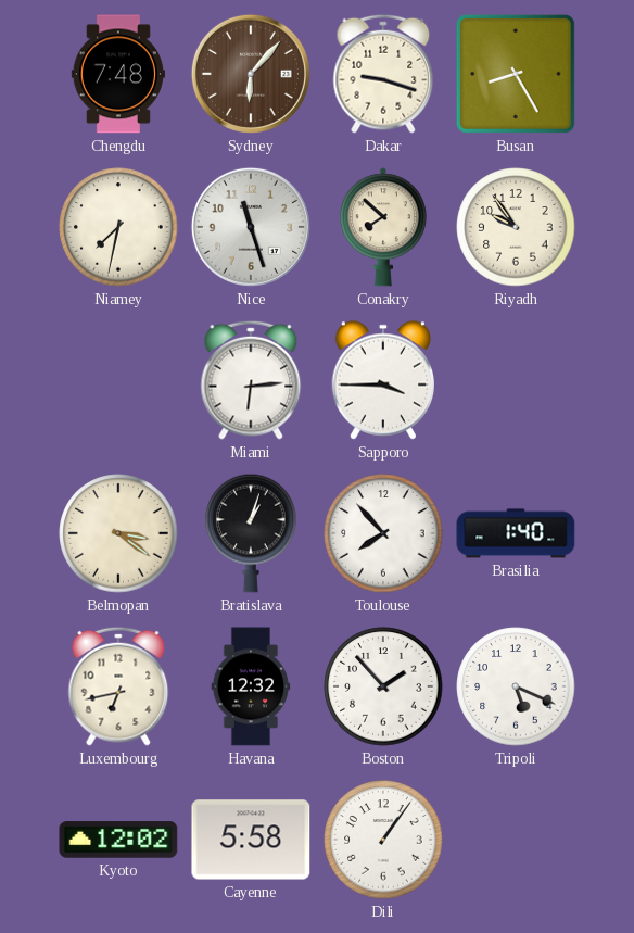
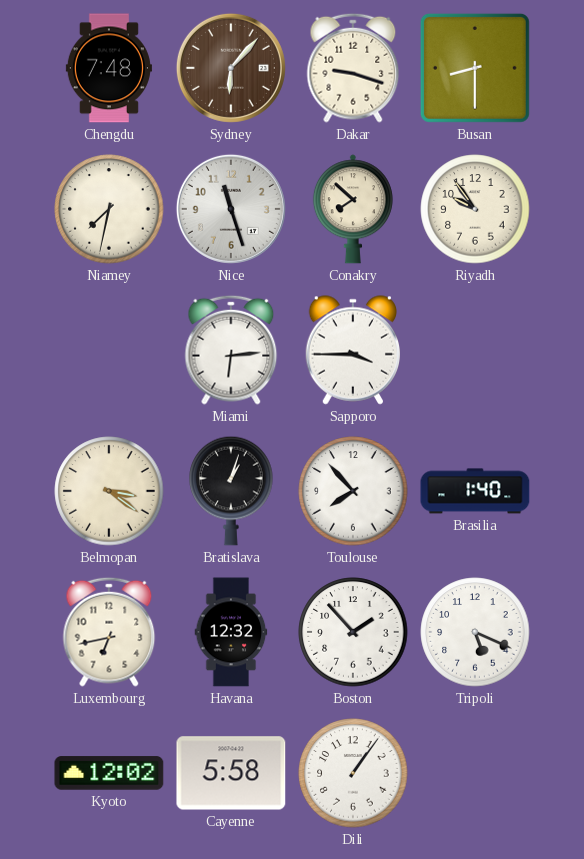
Busan: 8:25 -> 8:30 (475, 68)
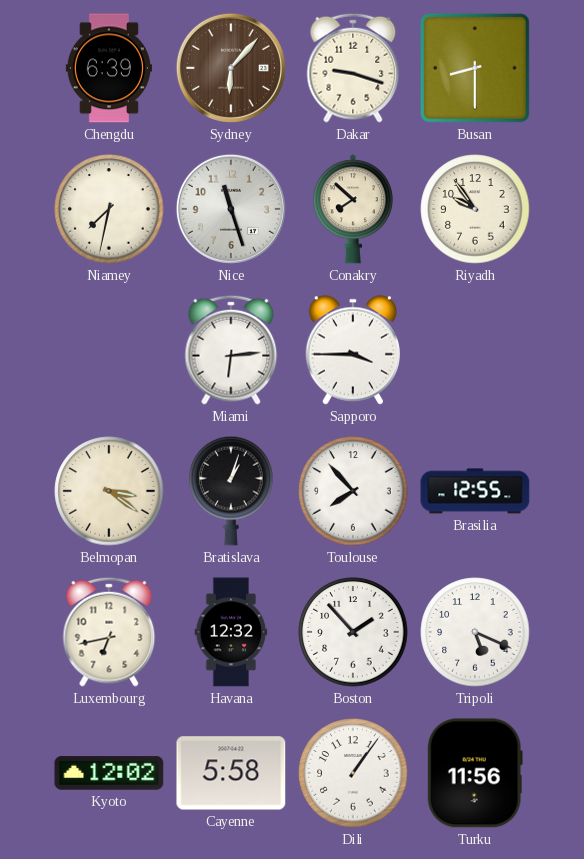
Chengdu: 7:48 -> 6:39 (109, 68)
Brasilia: 1:40 -> 12:55 (475, 491)
Turku: none -> 11:56 (475, 773)
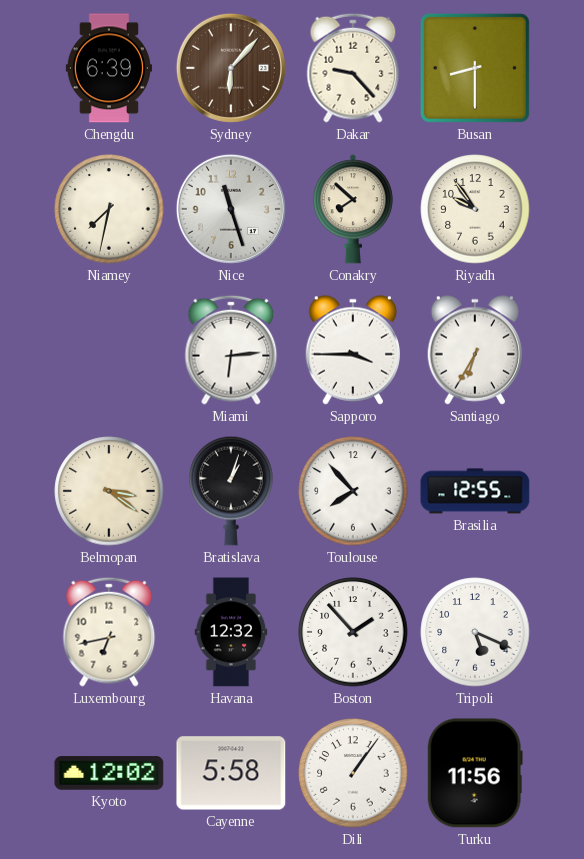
Dakar: 9:18 -> 9:23 (353, 68)
Santiago: none -> 6:35 (474, 350)
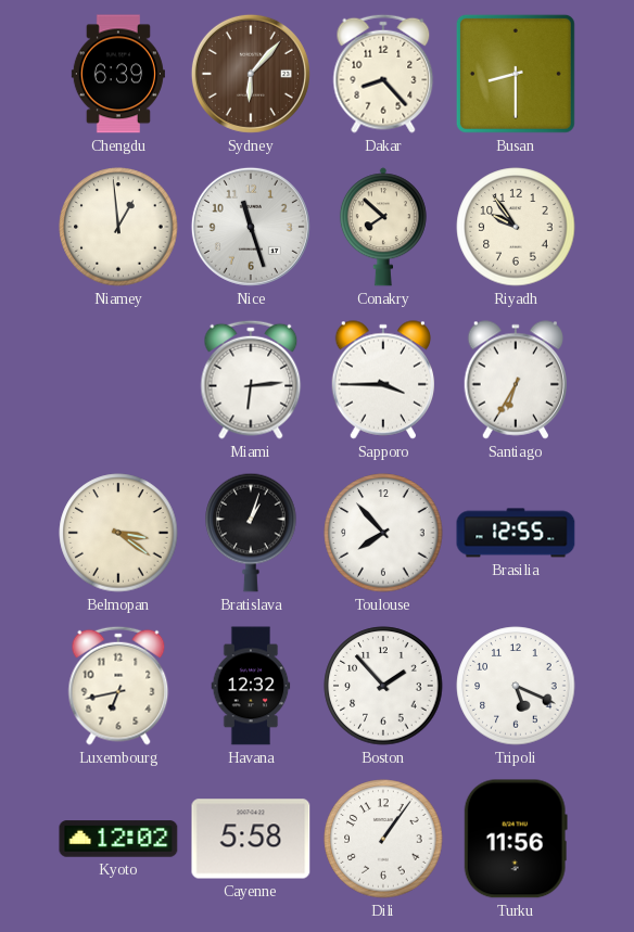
Dakar: 9:23 -> 8:23 (383, 74)
Niamey: 7:32 -> 12:59 (118, 227)
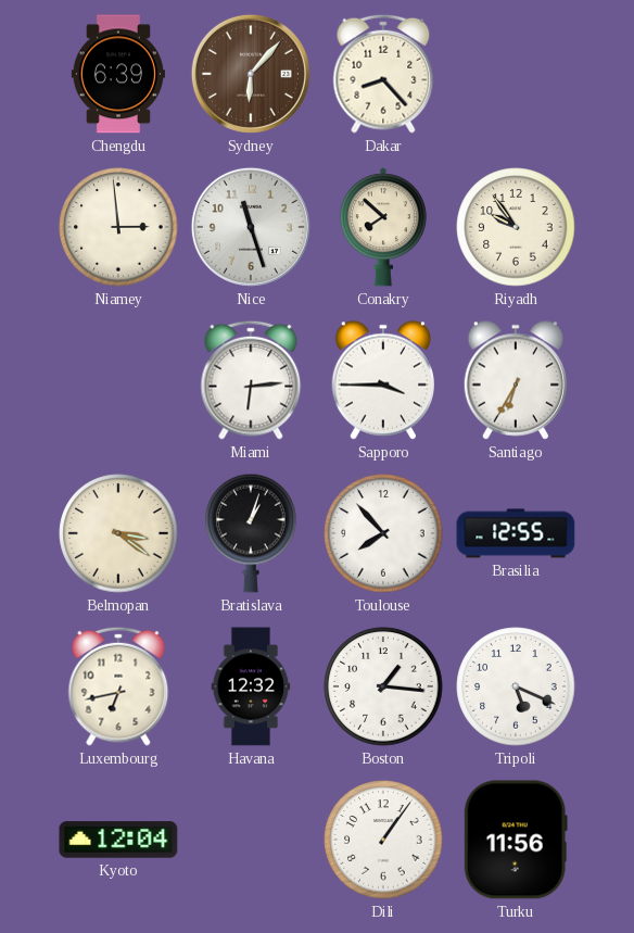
Busan: 8:30 -> none (516, 74)
Niamey: 12:59 -> 2:59 (118, 227)
Boston: 1:53 -> 1:16 (383, 686)
Kyoto: 12:02 -> 12:04 (118, 840)
Cayenne: 5:58 -> none (251, 839)
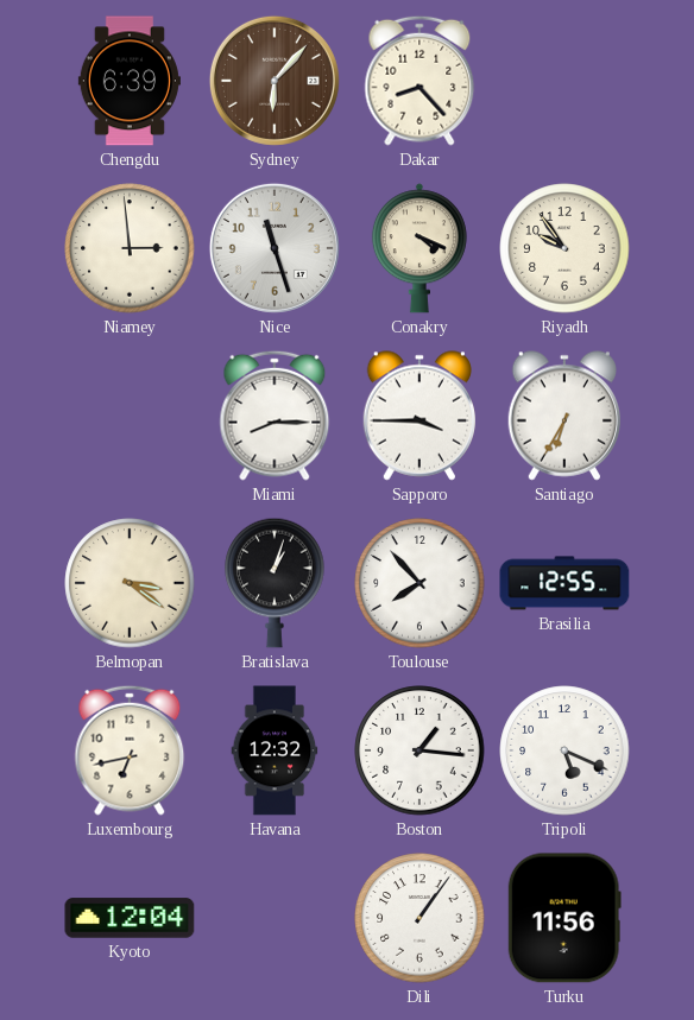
Conakry: 7:52 -> 4:19 (419, 248)
Miami: 6:14 -> 8:15 (275, 416)
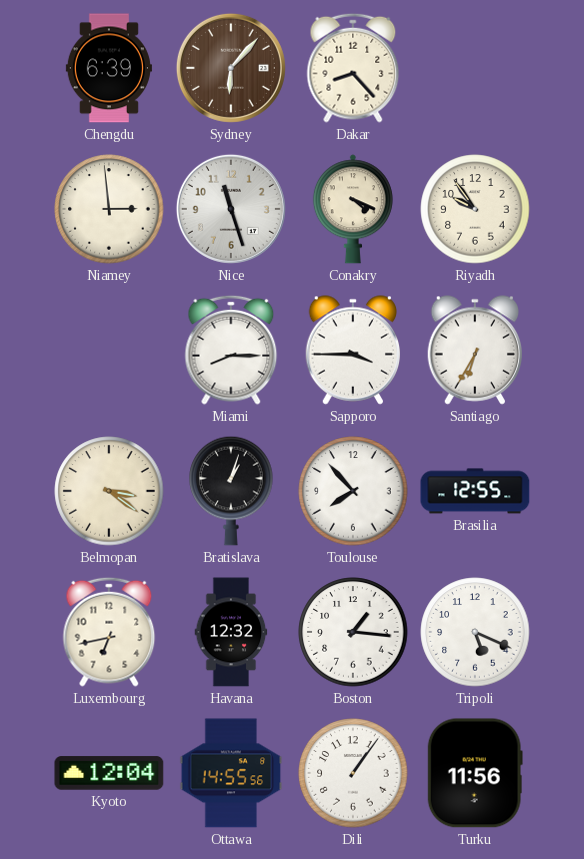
Ottawa: none -> 14:55 (231, 773)
